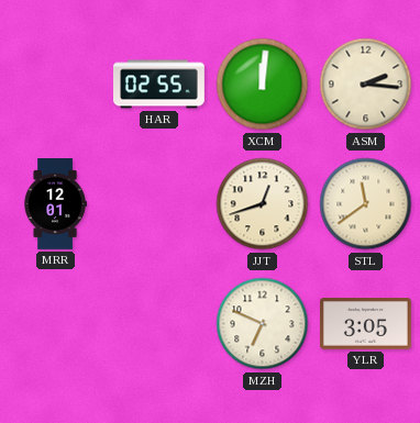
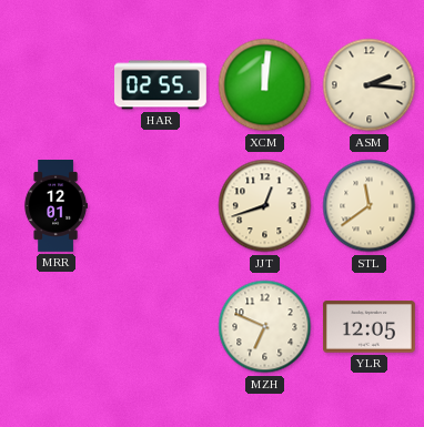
YLR: 3:05 -> 12:05 (369, 327)
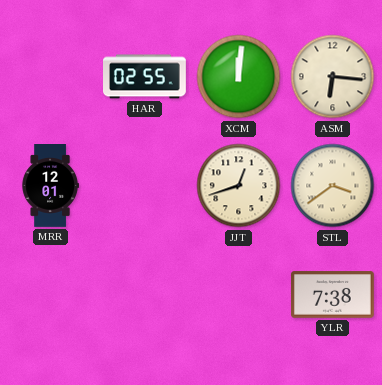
ASM: 2:16 -> 6:16 (333, 77)
STL: 11:39 -> 3:39 (333, 186)
MZH: 6:49 -> none (265, 327)
YLR: 12:05 -> 7:38 (332, 295)
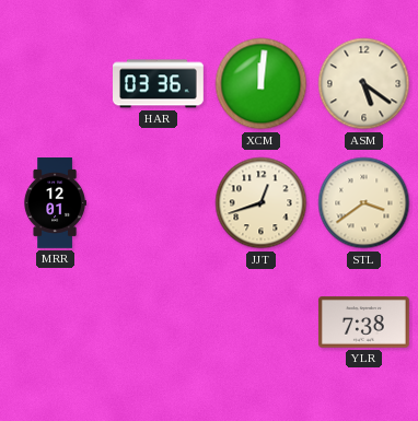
HAR: 02:55 -> 03:36 (159, 84)
ASM: 6:16 -> 5:21 (364, 84)
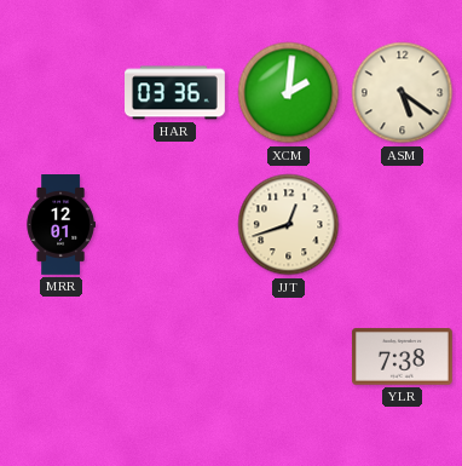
XCM: 12:01 -> 2:01 (289, 93)
STL: 3:39 -> none (364, 203)
